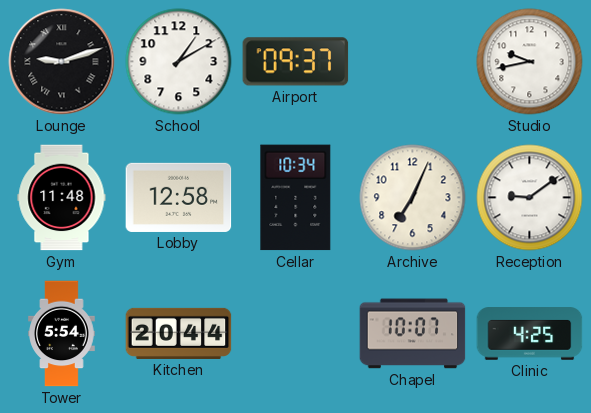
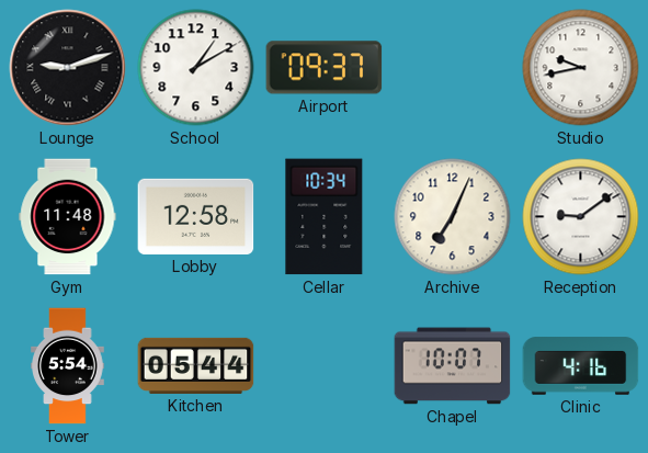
Kitchen: 20:44 -> 05:44 (196, 365)
Clinic: 4:25 -> 4:16 (581, 366)
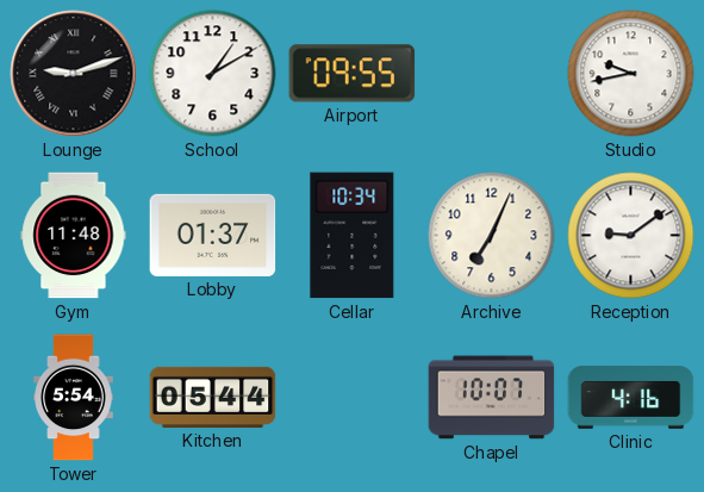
Airport: 09:37 -> 09:55 (353, 74)
Lobby: 12:58 -> 01:37 (213, 235)
